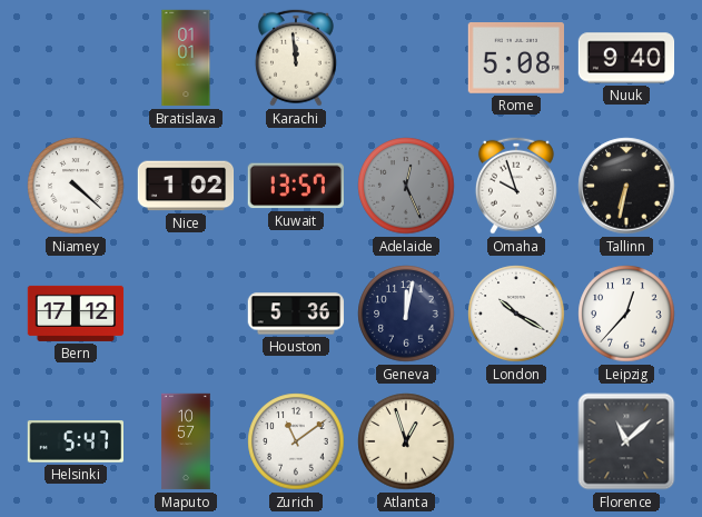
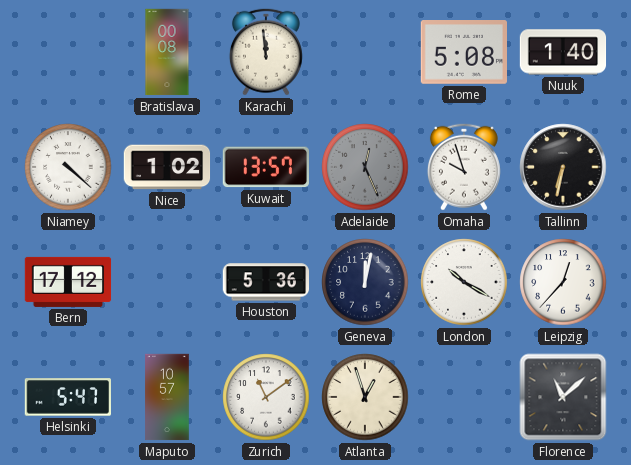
Bratislava: 01:01 -> 00:08 (167, 52)
Nuuk: 9:40 -> 1:40 (563, 52)
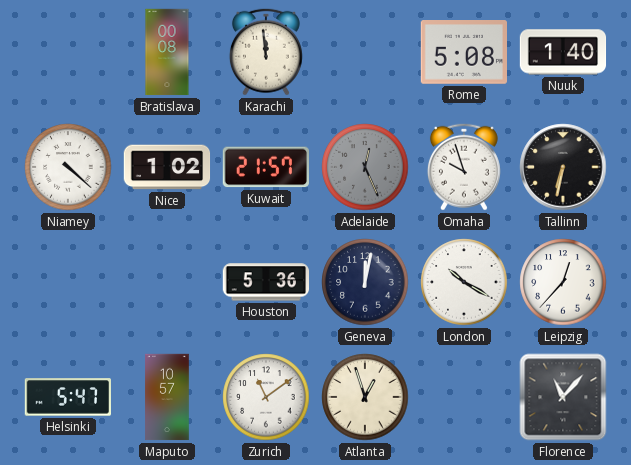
Kuwait: 13:57 -> 21:57 (266, 167)
Bern: 17:12 -> none (68, 282)
Florence: 11:08 -> 11:07 (563, 397)
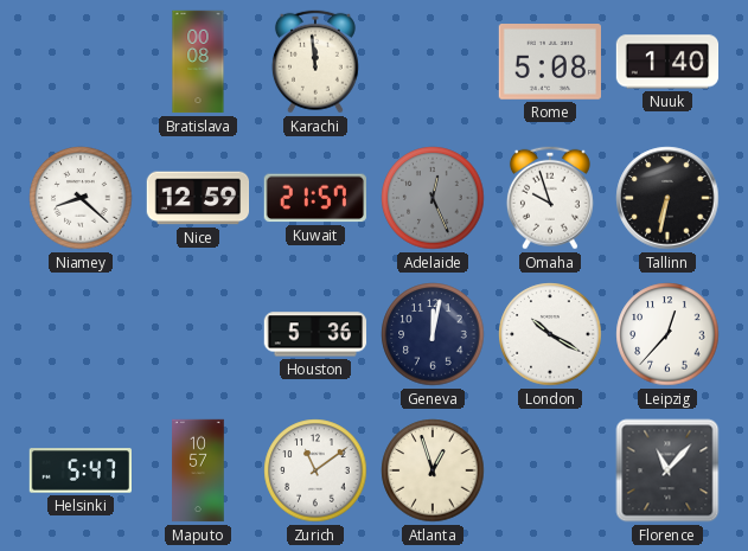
Niamey: 4:22 -> 8:22 (81, 198)
Nice: 1:02 -> 12:59 (198, 198)
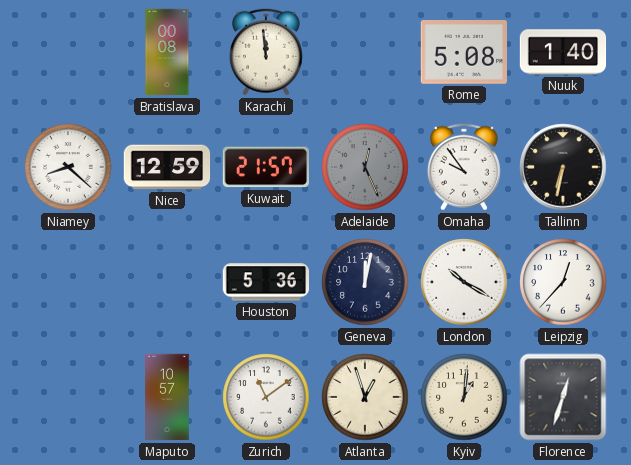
Omaha: 9:57 -> 9:54 (464, 167)
Helsinki: 5:47 -> none (81, 470)
Kyiv: none -> 1:01 (464, 397)
Florence: 11:07 -> 12:33 (563, 397)
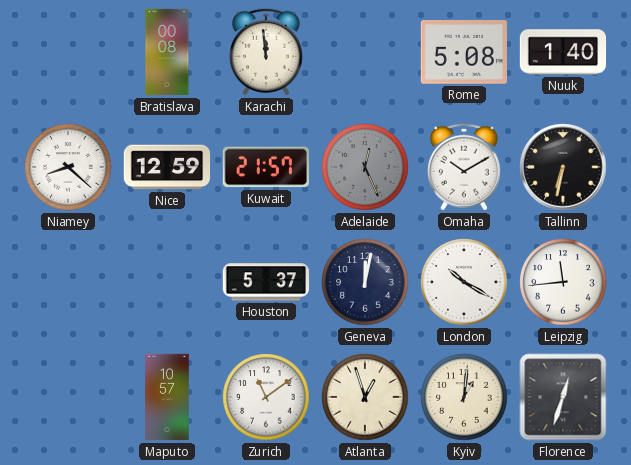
Omaha: 9:54 -> 10:10 (464, 167)
Houston: 5:36 -> 5:37 (266, 282)
Leipzig: 12:37 -> 11:44 (563, 282)
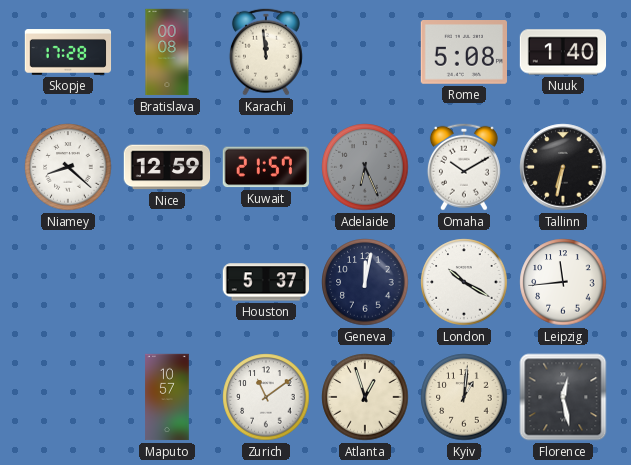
Skopje: none -> 17:28 (68, 52)
Adelaide: 12:26 -> 6:26 (365, 167)
Florence: 12:33 -> 12:28 (563, 397)
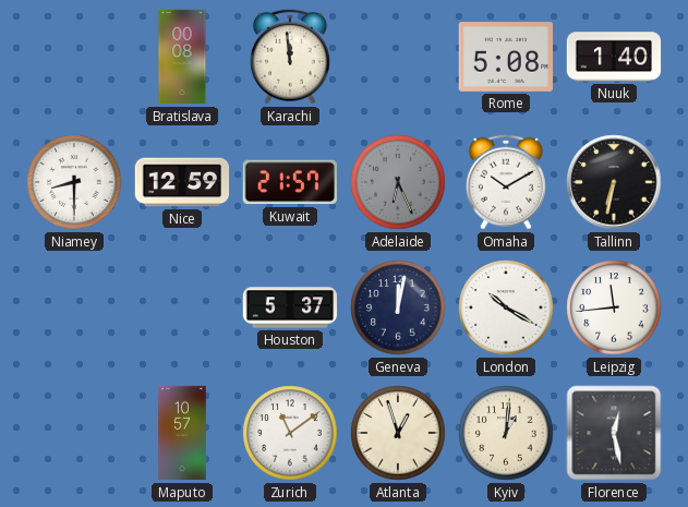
Skopje: 17:28 -> none (68, 52)
Niamey: 8:22 -> 8:30 (74, 182)
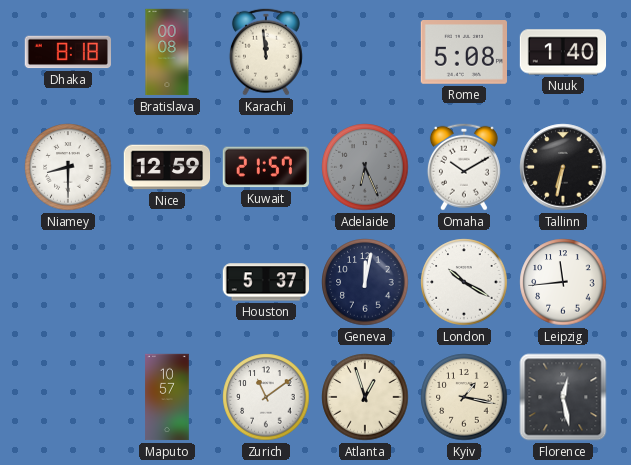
Dhaka: none -> 8:18 (68, 52)
Kyiv: 1:01 -> 1:17 (464, 397)
